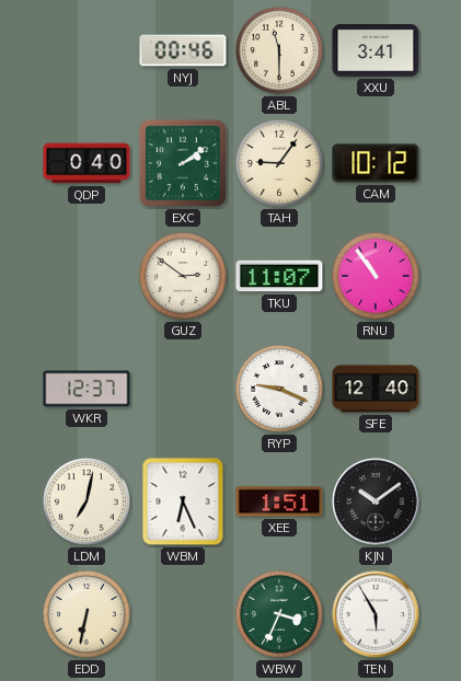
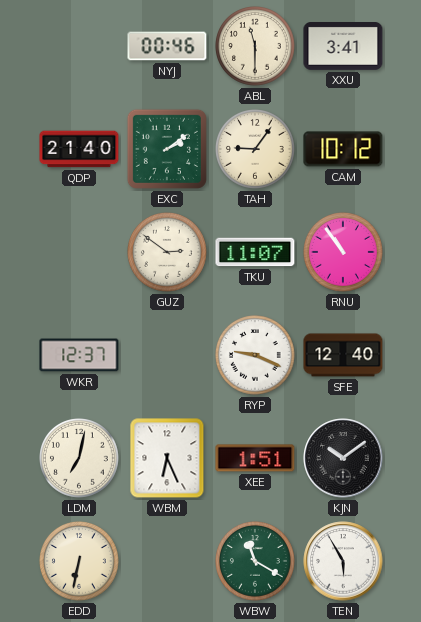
QDP: 0:40 -> 21:40 (79, 149)
WBW: 3:34 -> 11:20 (256, 562)
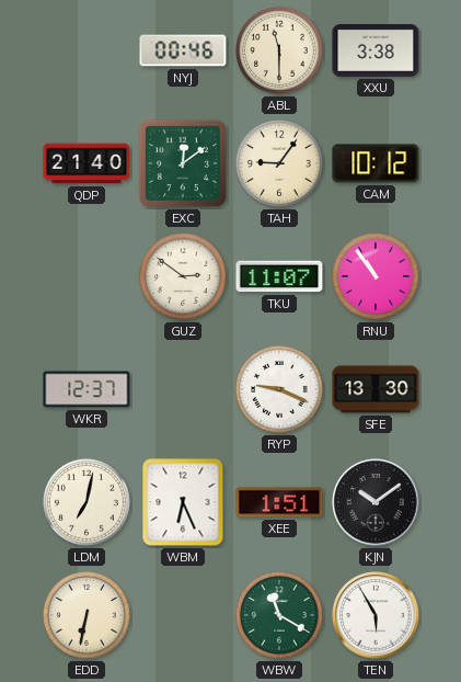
XXU: 3:41 -> 3:38 (376, 52)
EXC: 2:09 -> 12:09 (183, 163)
SFE: 12:40 -> 13:30 (376, 389)
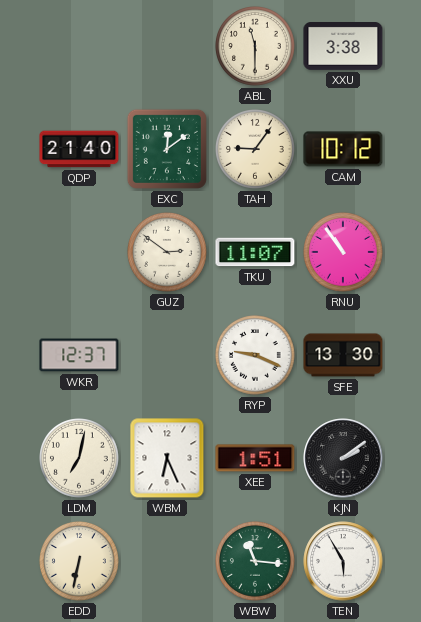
NYJ: 00:46 -> none (183, 50)
KJN: 10:09 -> 2:09 (343, 458)
WBW: 11:20 -> 11:16 (256, 562)
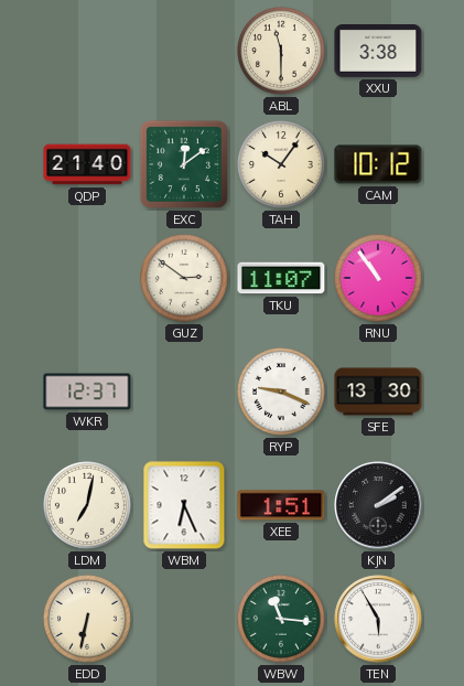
TAH: 9:06 -> 10:06 (282, 165)
